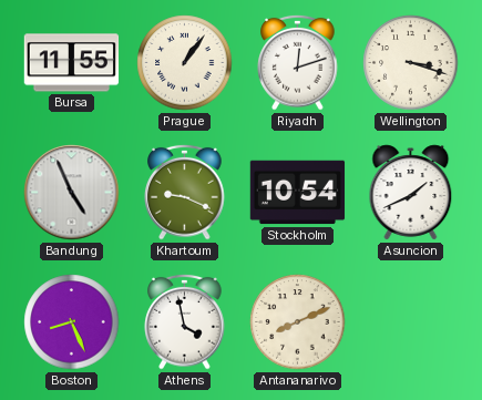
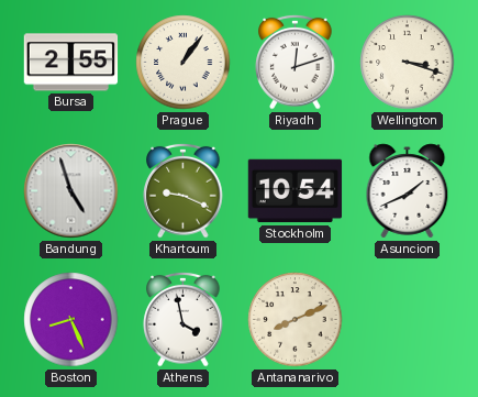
Bursa: 11:55 -> 2:55 (71, 63)
Bandung: 4:56 -> 4:57 (71, 191)
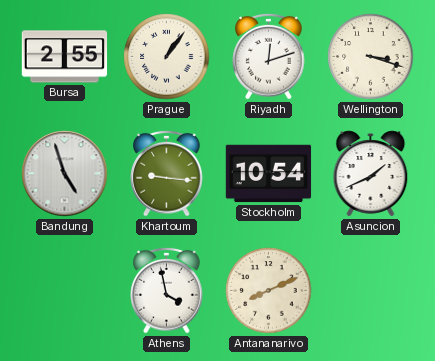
Khartoum: 9:19 -> 9:16 (167, 173)
Boston: 8:26 -> none (71, 320)
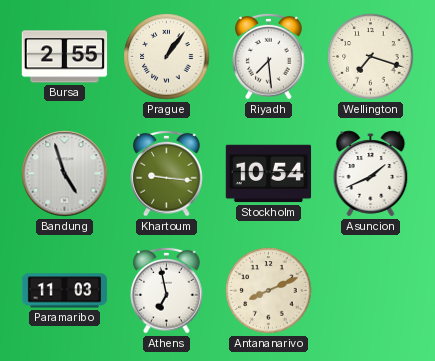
Riyadh: 12:12 -> 7:29 (269, 56)
Wellington: 3:18 -> 7:18 (371, 57)
Paramaribo: none -> 11:03 (65, 291)
Athens: 3:58 -> 6:58 (167, 290)
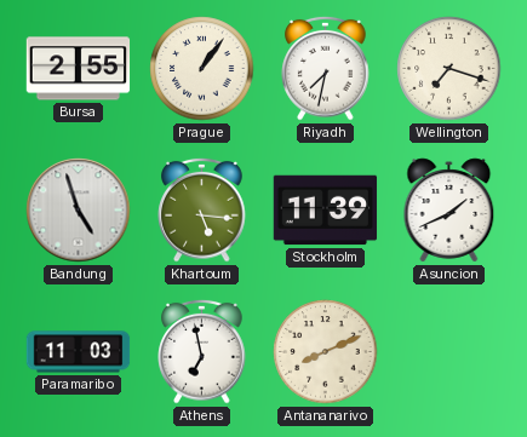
Riyadh: 7:29 -> 7:32 (326, 68)
Khartoum: 9:16 -> 5:16 (202, 209)
Stockholm: 10:54 -> 11:39 (326, 211)
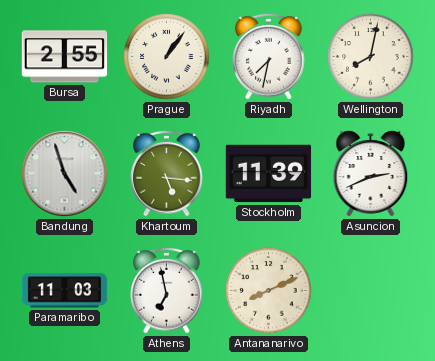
Wellington: 7:18 -> 8:02 (371, 57)
Asuncion: 1:41 -> 2:41 (371, 174)
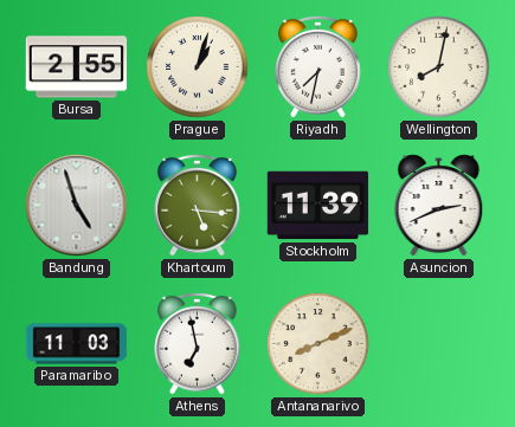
Prague: 1:06 -> 1:03 (198, 67)
